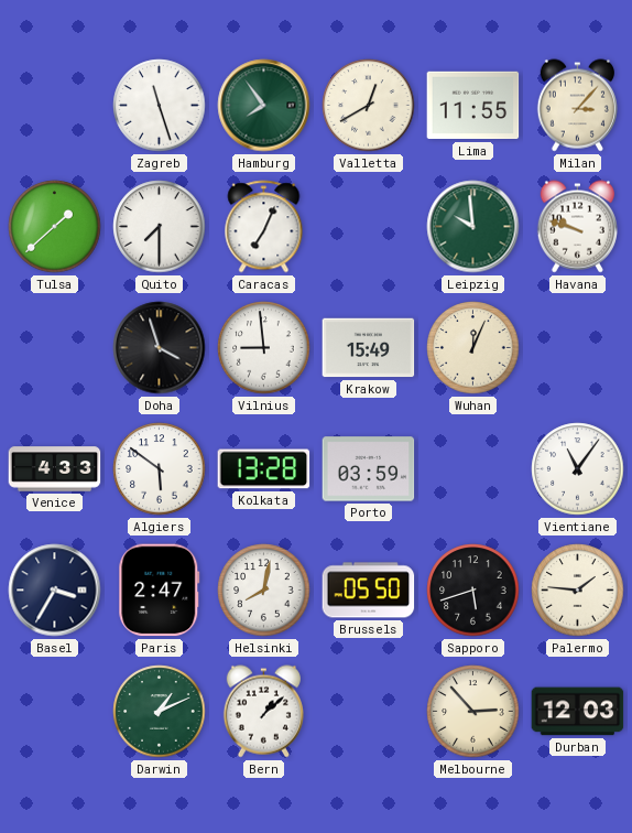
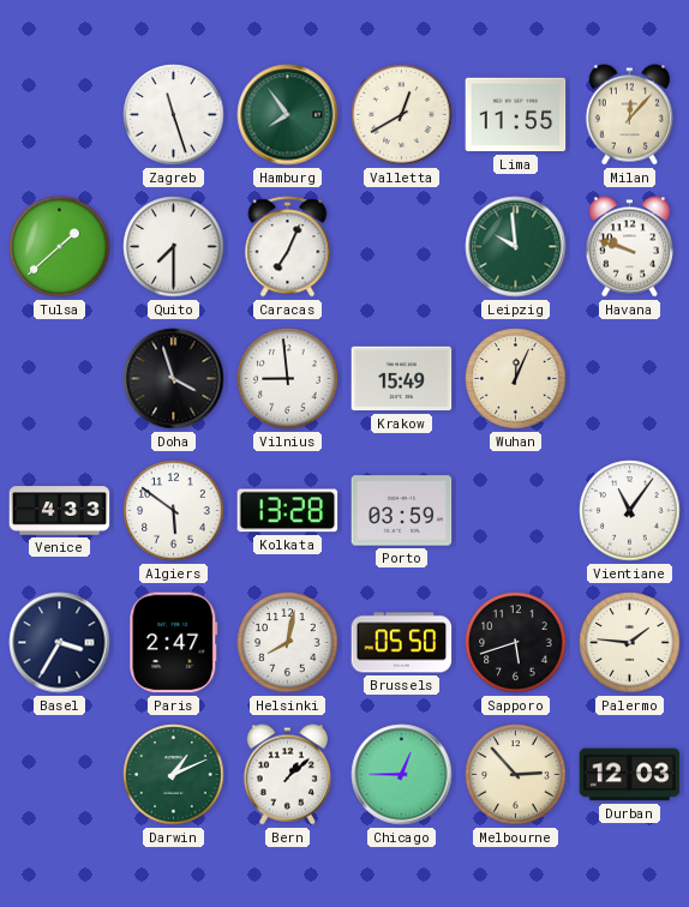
Milan: 3:07 -> 12:07 (629, 115)
Chicago: none -> 12:45 (402, 775)
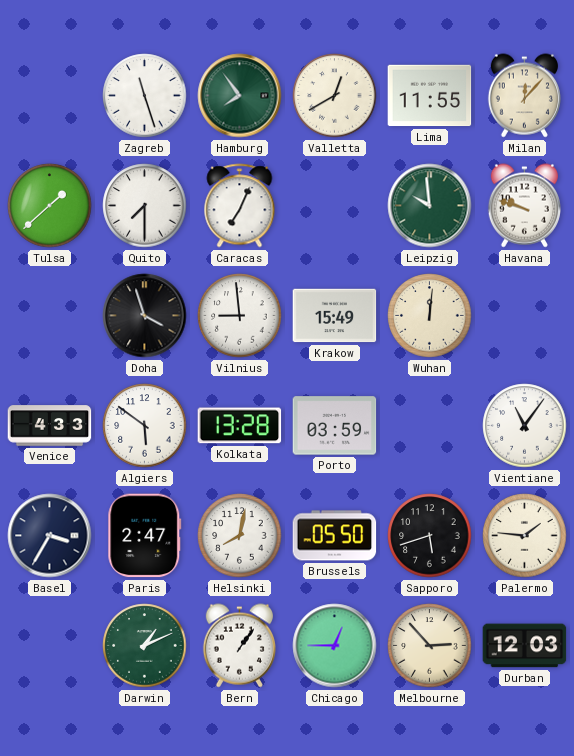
Wuhan: 12:04 -> 12:01 (430, 316)
Bern: 1:08 -> 1:06 (239, 646)
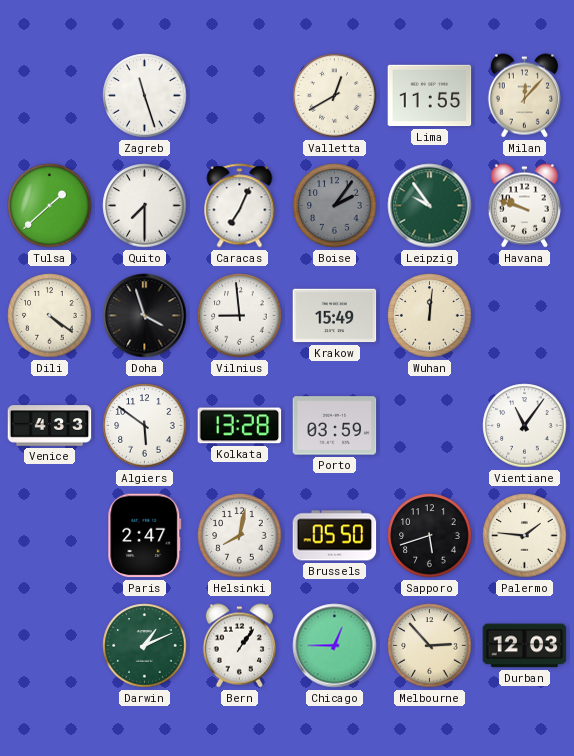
Hamburg: 7:54 -> none (240, 96)
Boise: none -> 2:06 (335, 206)
Leipzig: 9:59 -> 9:54 (430, 206)
Dili: none -> 4:21 (50, 316)
Basel: 3:35 -> none (50, 536)
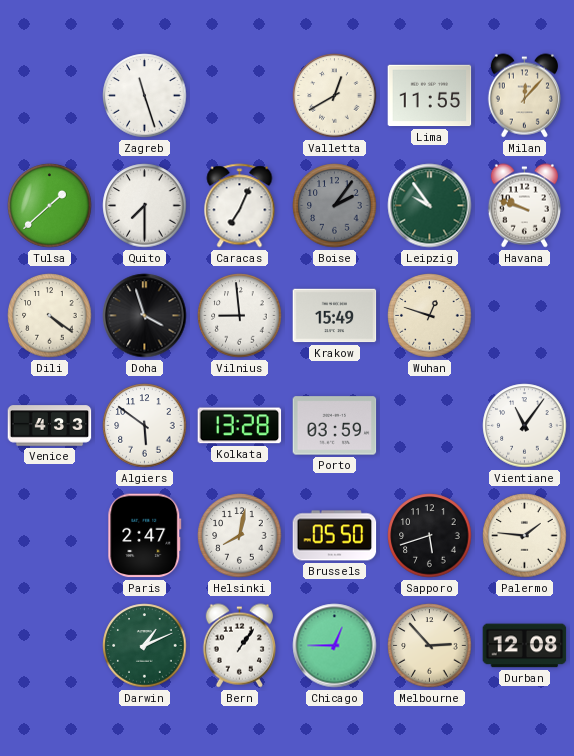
Wuhan: 12:01 -> 12:48 (430, 316)
Durban: 12:03 -> 12:08 (525, 646)
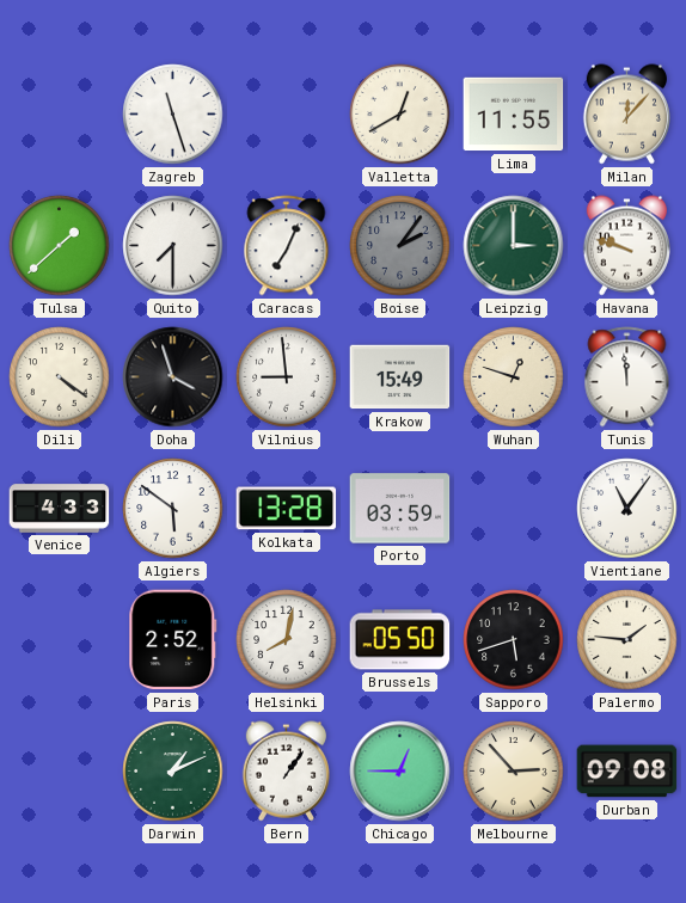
Leipzig: 9:54 -> 3:00 (514, 246)
Tunis: none -> 11:59 (627, 377)
Paris: 2:47 -> 2:52 (173, 640)
Durban: 12:08 -> 09:08 (627, 772)
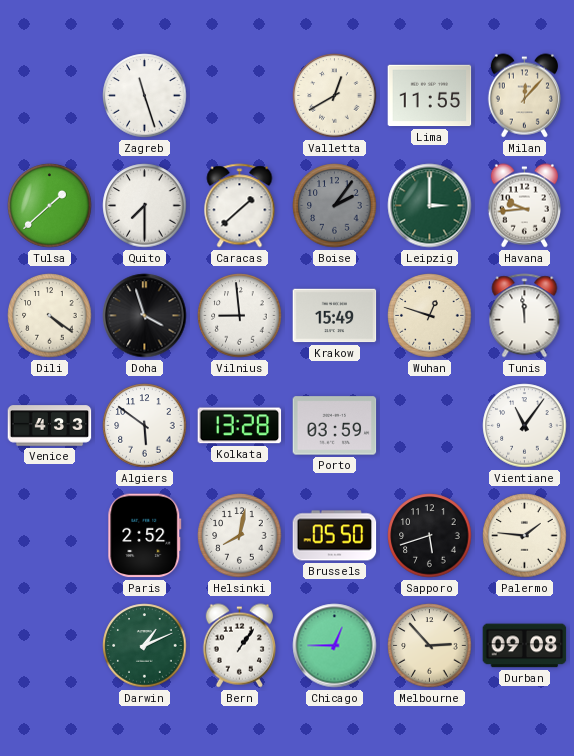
Caracas: 7:04 -> 1:38 (240, 206)
Havana: 9:48 -> 9:44 (524, 206)
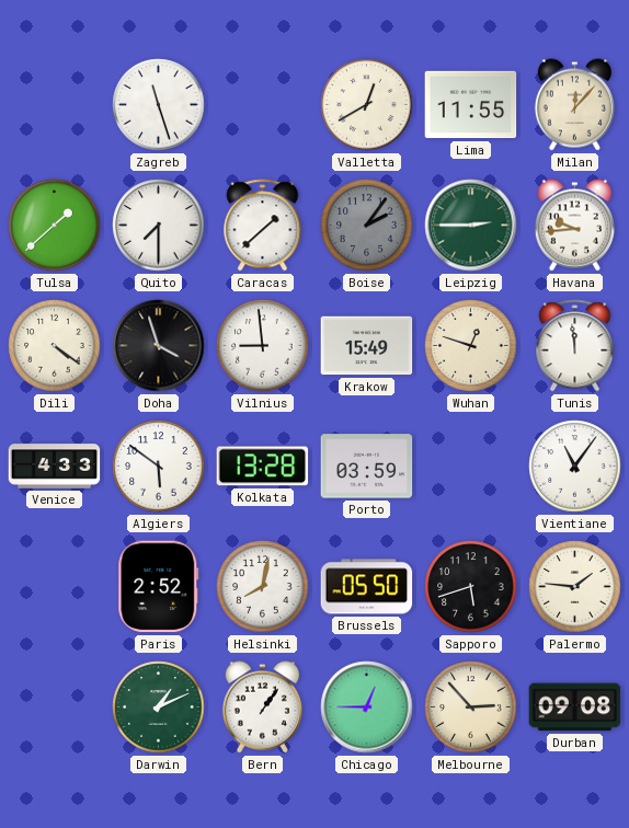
Leipzig: 3:00 -> 2:45 (471, 226)
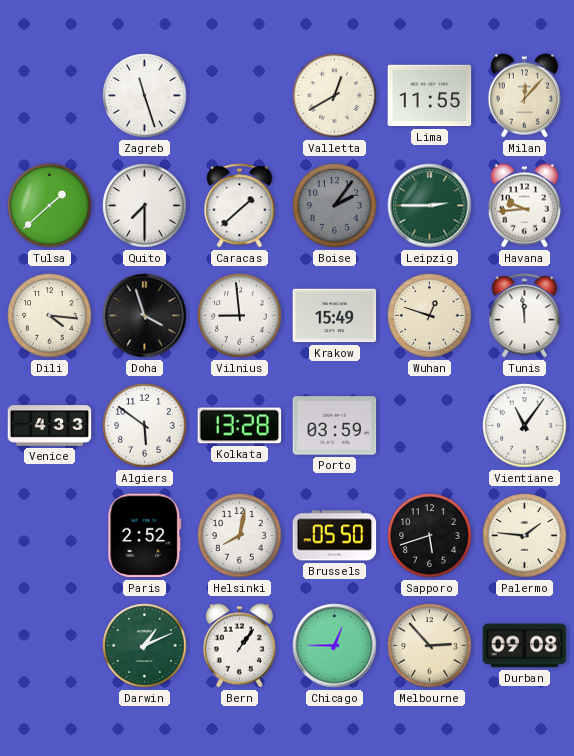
Dili: 4:21 -> 4:16 (50, 316)
